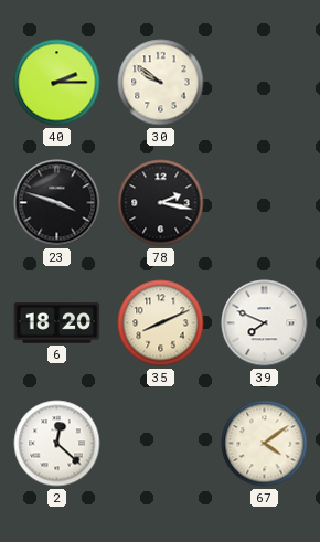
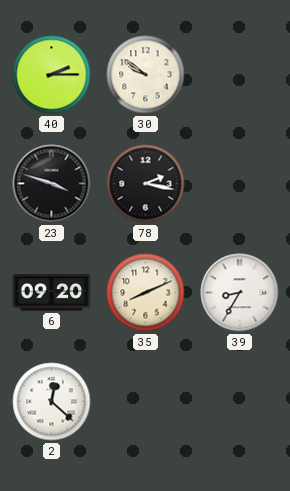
6: 18:20 -> 09:20 (52, 293)
39: 7:49 -> 8:35 (240, 293)
67: 4:09 -> none (265, 444)
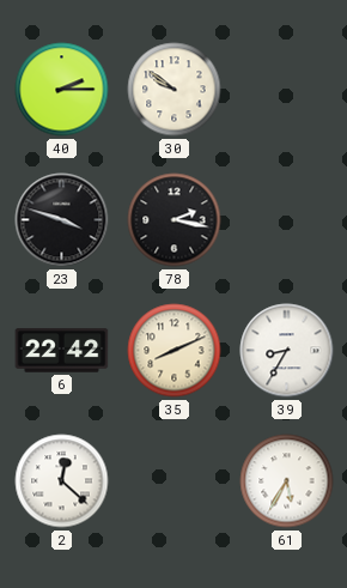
6: 09:20 -> 22:42 (62, 351)
61: none -> 5:35 (287, 481)
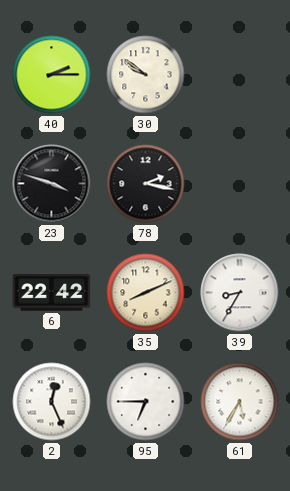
2: 12:22 -> 12:26 (52, 402)
95: none -> 6:45 (146, 402)
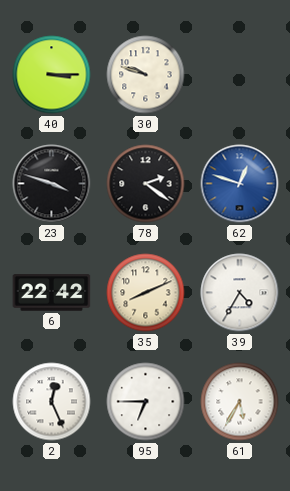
40: 2:15 -> 3:15 (52, 75)
30: 9:51 -> 9:48 (146, 75)
78: 2:17 -> 2:21 (146, 184)
62: none -> 12:48 (240, 184)
39: 8:35 -> 4:35 (240, 293)
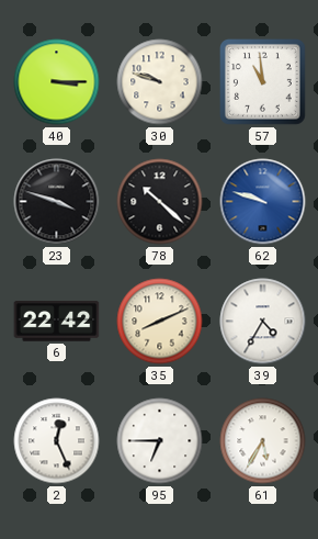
57: none -> 10:59 (263, 82)
78: 2:21 -> 10:22 (160, 202)
62: 12:48 -> 9:48 (263, 202)
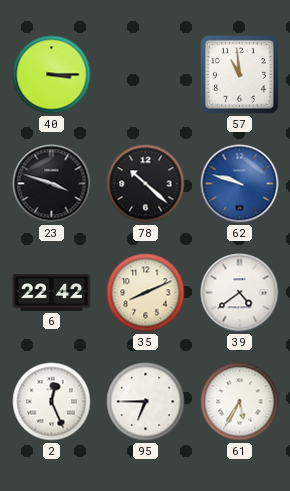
30: 9:48 -> none (160, 82)
39: 4:35 -> 4:39 (240, 293)
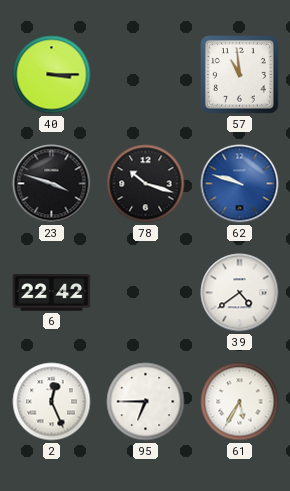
78: 10:22 -> 10:18 (146, 184)
35: 8:11 -> none (146, 293)
